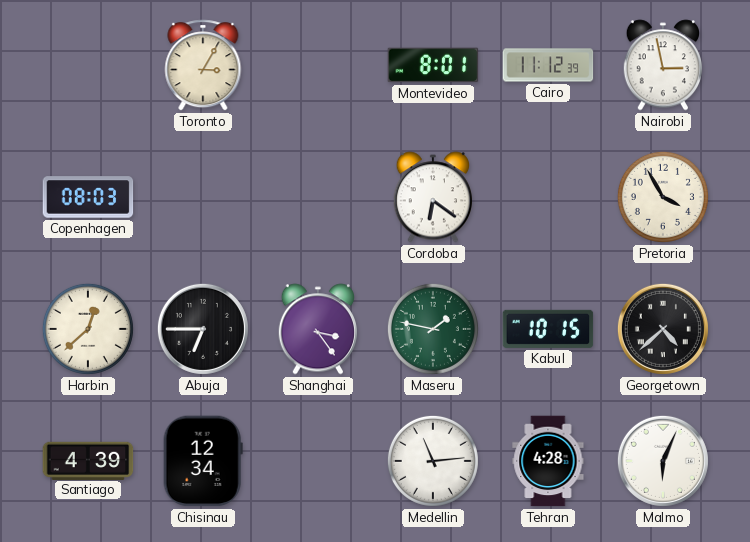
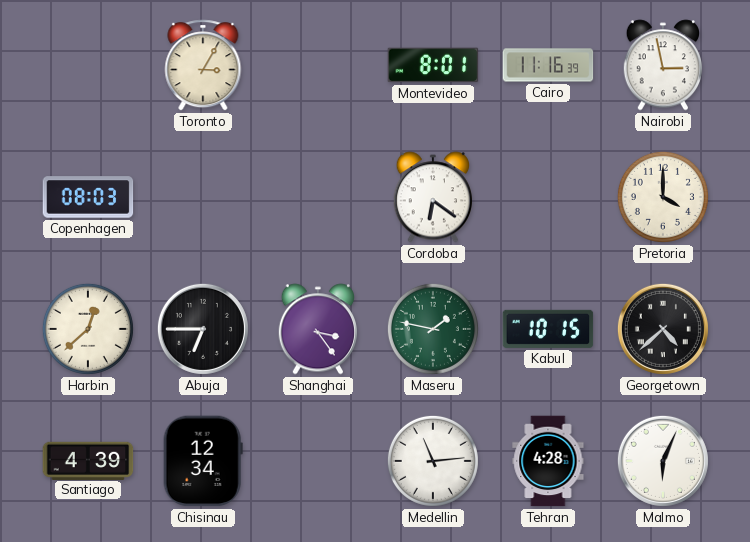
Cairo: 11:12 -> 11:16 (548, 65)
Pretoria: 3:55 -> 4:00 (663, 197)
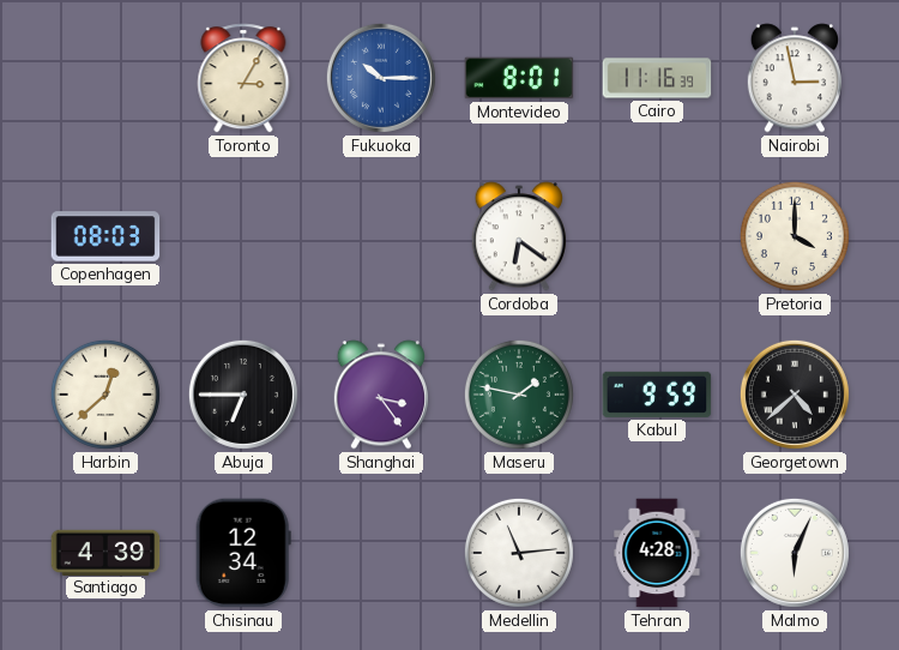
Fukuoka: none -> 10:15 (381, 78)
Kabul: 10:15 -> 9:59 (657, 395)
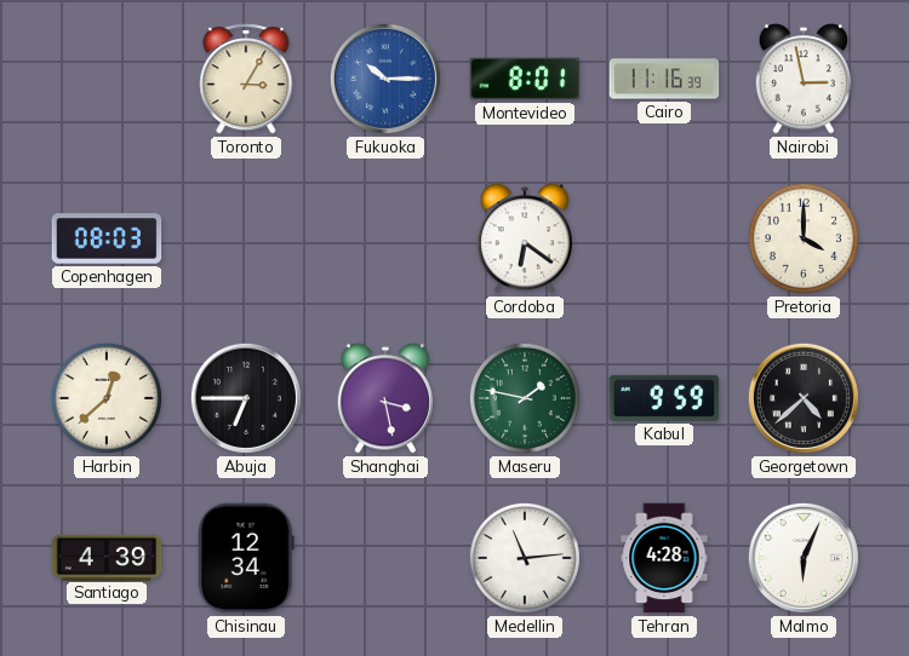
Shanghai: 3:24 -> 3:28 (384, 398)
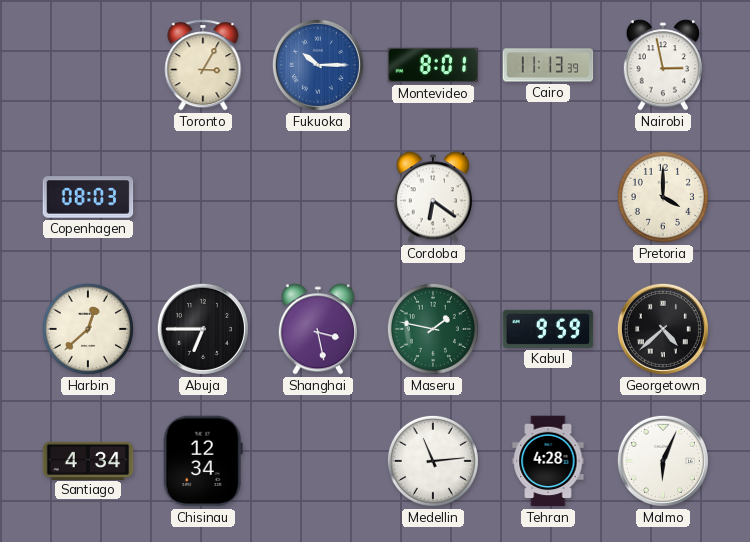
Cairo: 11:16 -> 11:13 (548, 65)
Santiago: 4:39 -> 4:34 (88, 460)
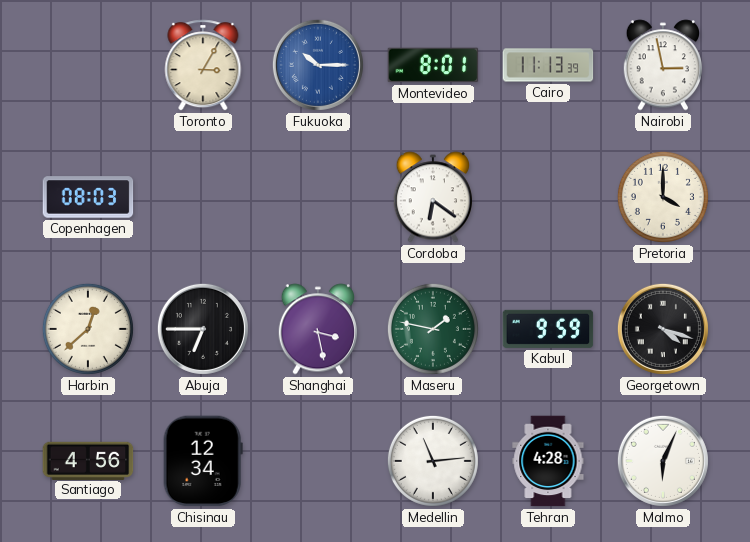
Georgetown: 4:38 -> 4:18 (663, 329)
Santiago: 4:34 -> 4:56 (88, 460)
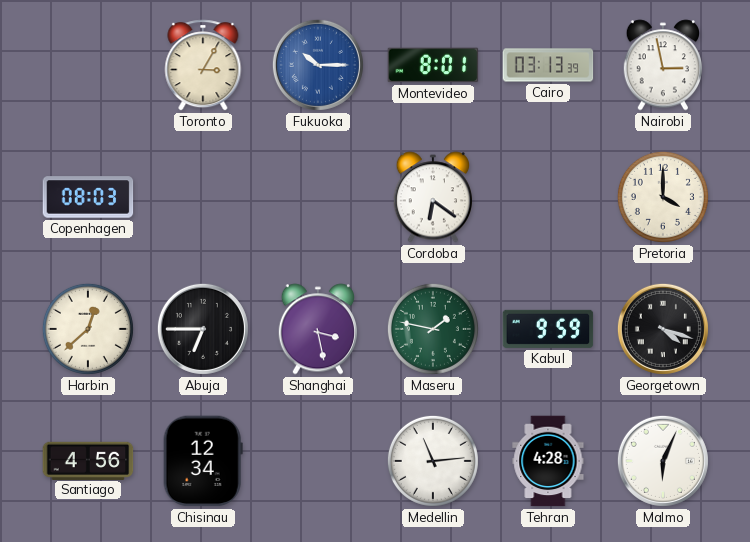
Cairo: 11:13 -> 03:13 (548, 65)
